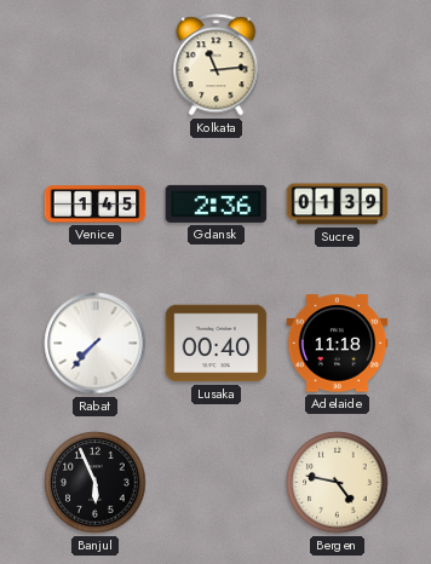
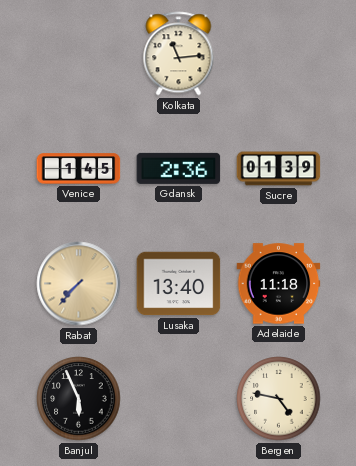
Rabat dial: white -> champagne (79, 284)
Lusaka: 00:40 -> 13:40 (179, 284)
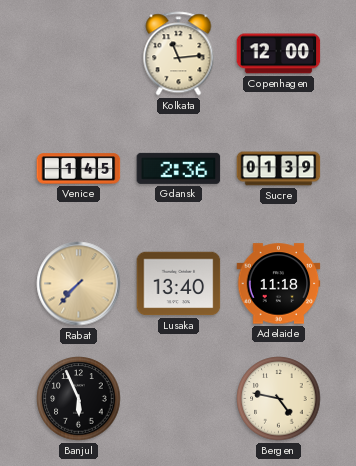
Copenhagen: none -> 12:00 (279, 54)
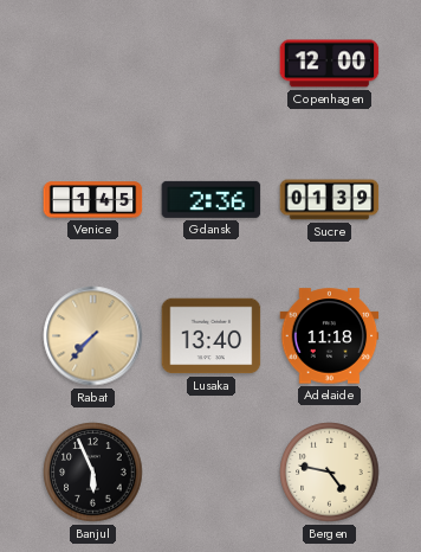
Kolkata: 11:14 -> none (179, 54)
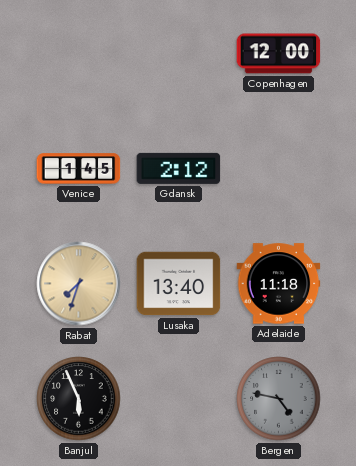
Gdansk: 2:36 -> 2:12 (179, 168)
Sucre: 01:39 -> none (330, 200)
Rabat: 7:37 -> 7:33 (79, 284)
Bergen dial: cream -> grey (279, 399)
